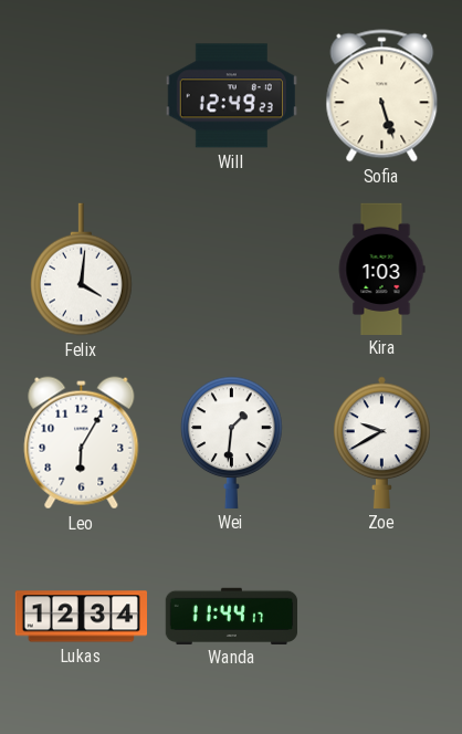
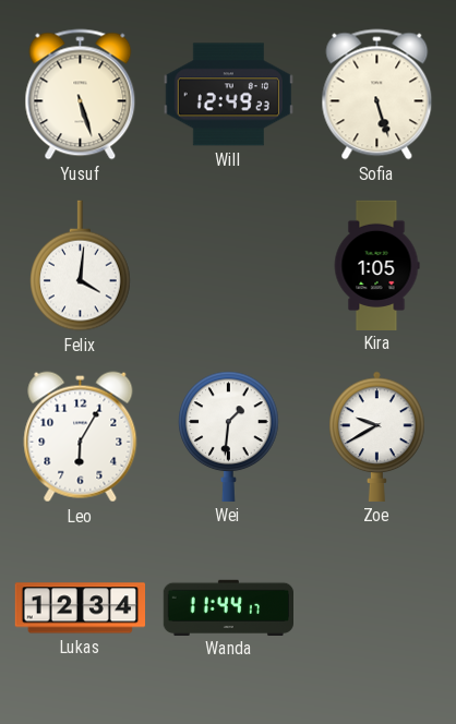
Yusuf: none -> 5:27 (81, 95)
Kira: 1:03 -> 1:05 (376, 265)
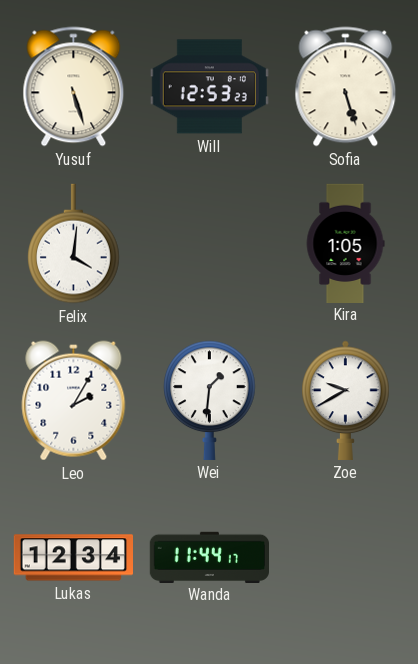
Will: 12:49 -> 12:53 (209, 87)
Leo: 6:05 -> 2:05 (74, 401)
